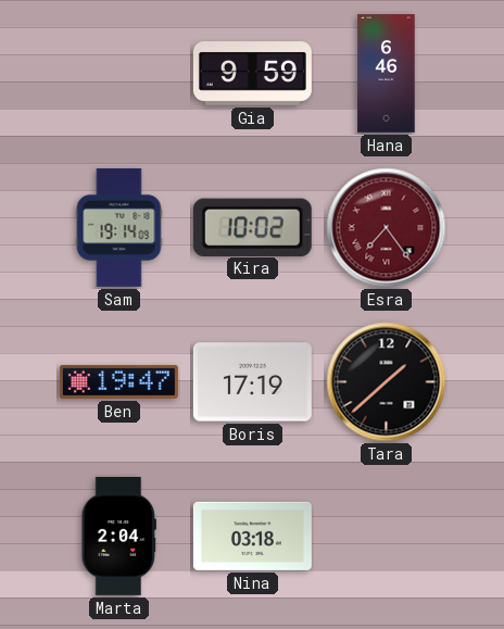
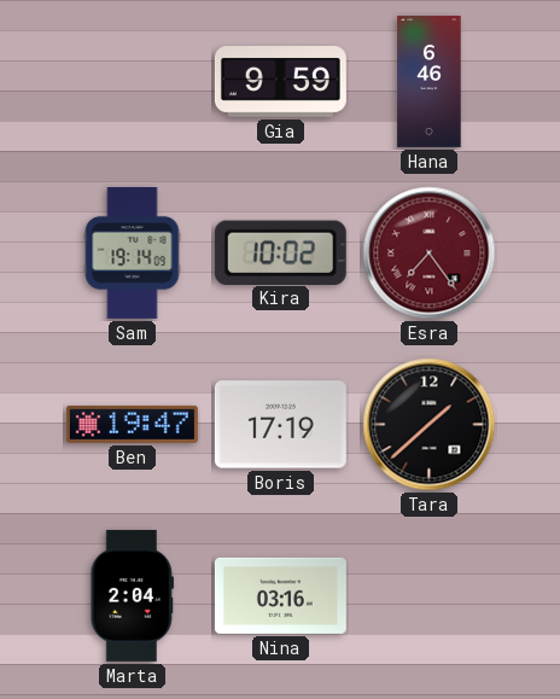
Nina: 03:18 -> 03:16 (280, 595)
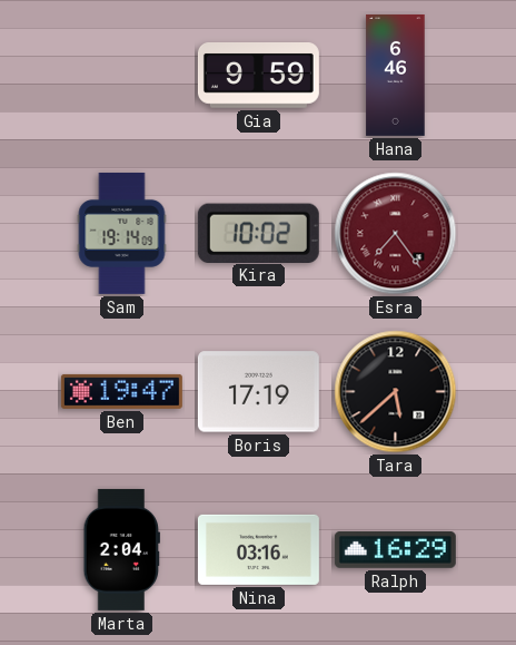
Tara: 1:38 -> 5:38 (396, 392)
Ralph: none -> 16:29 (395, 549)
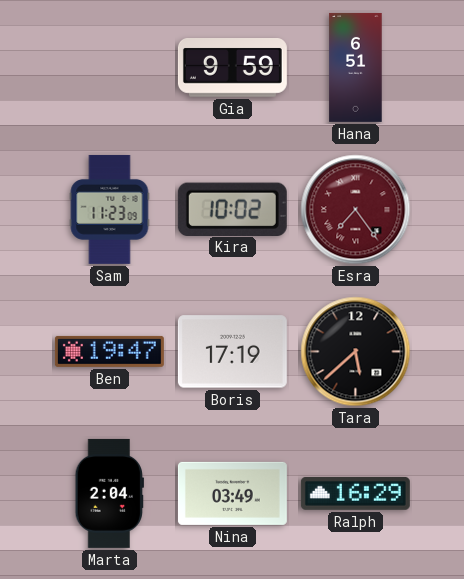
Hana: 6:46 -> 6:51 (356, 67)
Sam: 19:14 -> 11:23 (110, 209)
Nina: 03:16 -> 03:49 (232, 493)
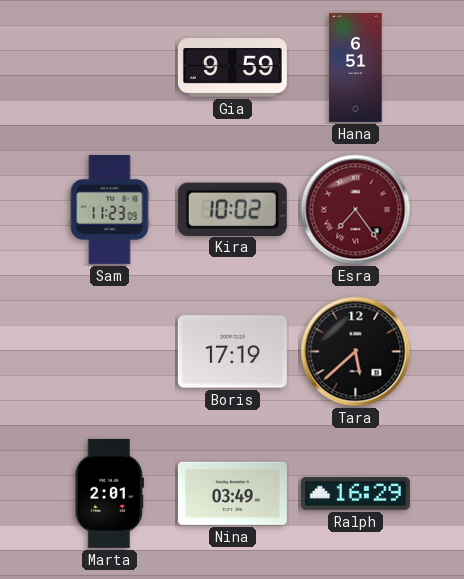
Ben: 19:47 -> none (109, 351)
Marta: 2:04 -> 2:01 (109, 493)
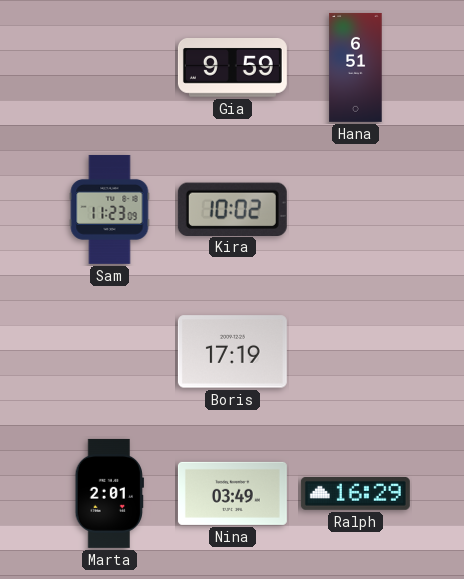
Esra: 7:24 -> none (356, 210)
Tara: 5:38 -> none (356, 352)
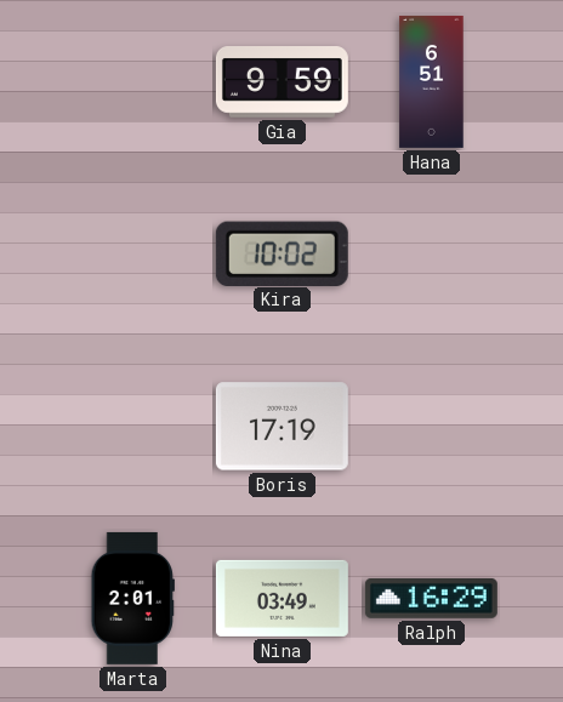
Sam: 11:23 -> none (110, 209)
